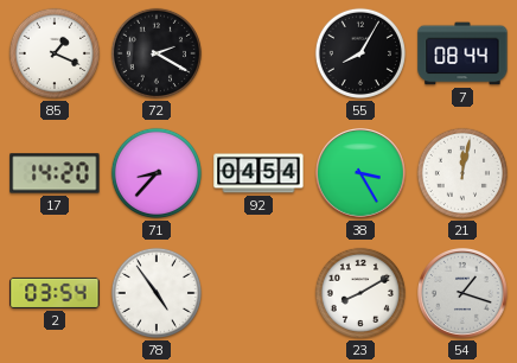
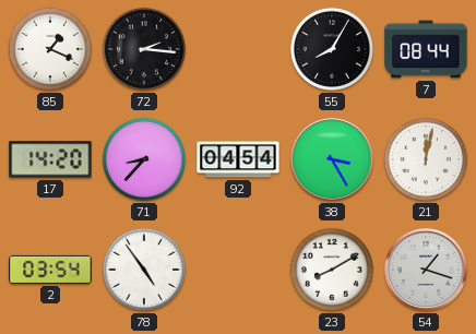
72: 2:20 -> 2:16 (144, 49)
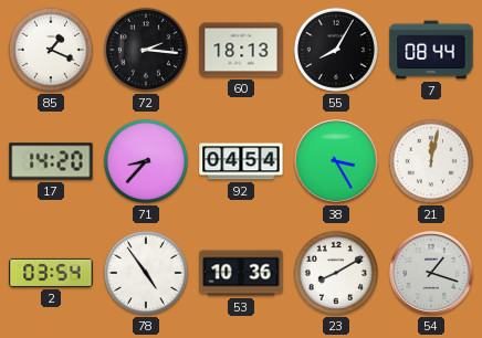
60: none -> 18:13 (241, 50)
53: none -> 10:36 (241, 273)
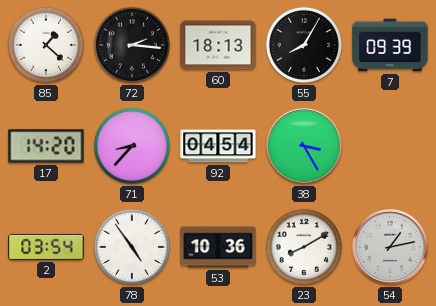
85: 1:19 -> 1:22 (46, 45)
7: 08:44 -> 09:39 (390, 45)
21: 12:02 -> none (431, 161)
54: 1:18 -> 1:13 (391, 248)
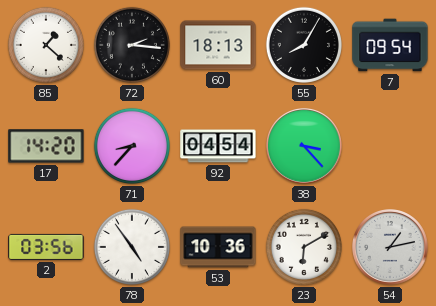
7: 09:39 -> 09:54 (390, 45)
38: 3:25 -> 3:23 (305, 147)
2: 03:54 -> 03:56 (46, 247)
23: 8:10 -> 6:10 (304, 247)
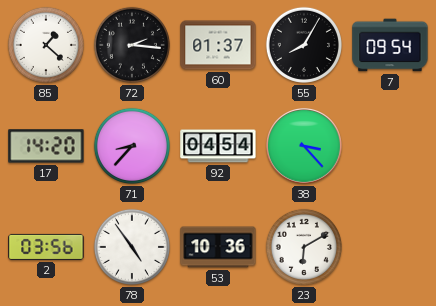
60: 18:13 -> 01:37 (218, 45)
54: 1:13 -> none (391, 248)
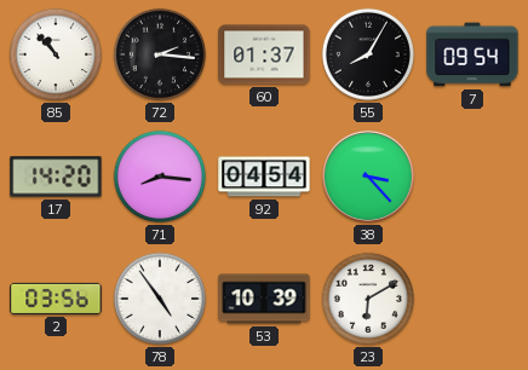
85: 1:22 -> 10:53 (56, 54)
71: 8:37 -> 8:16 (160, 177)
53: 10:36 -> 10:39 (264, 299)
